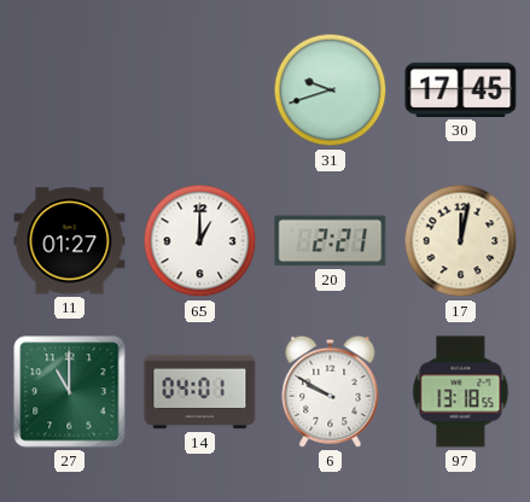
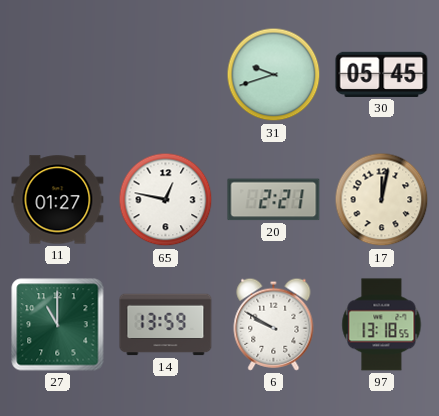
30: 17:45 -> 05:45 (382, 74)
65: 1:00 -> 12:47 (166, 200)
14: 04:01 -> 13:59 (166, 325)
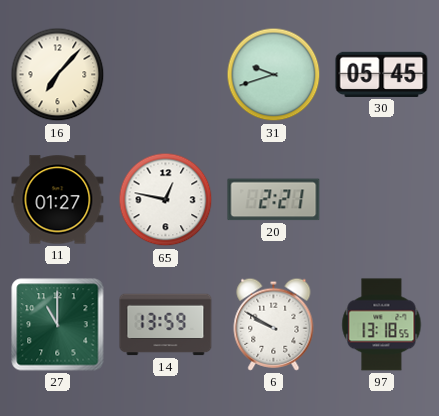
16: none -> 7:07 (58, 75)
17: 12:02 -> none (382, 200)
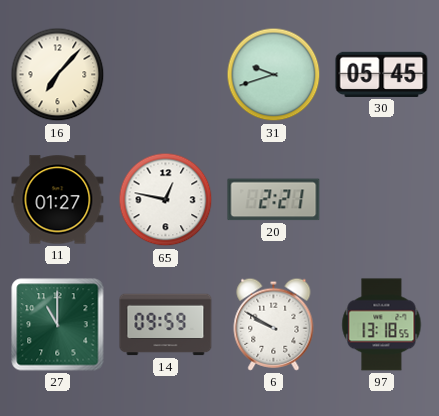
14: 13:59 -> 09:59 (166, 325)
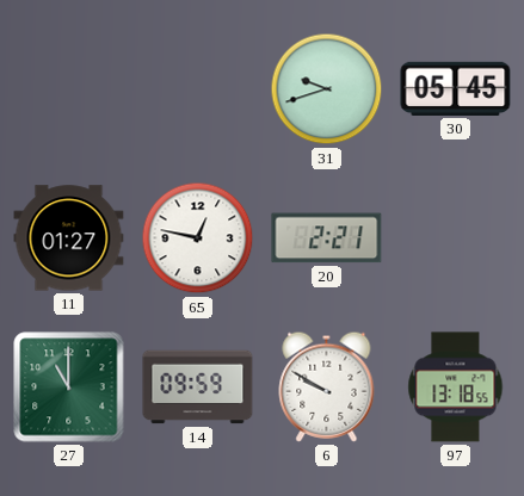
16: 7:07 -> none (58, 75)
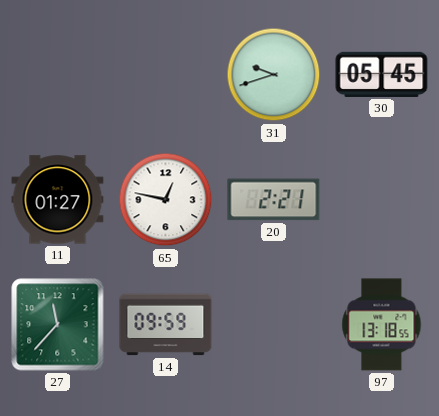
27: 11:00 -> 11:37 (58, 325)
6: 9:50 -> none (327, 386)
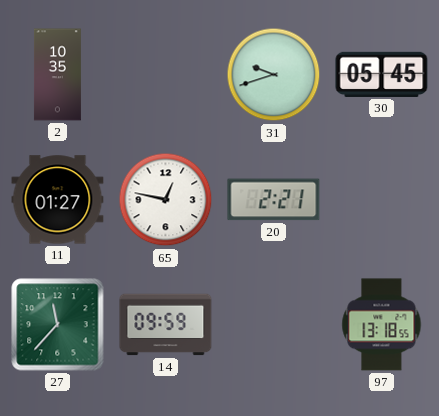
2: none -> 10:35 (57, 75)
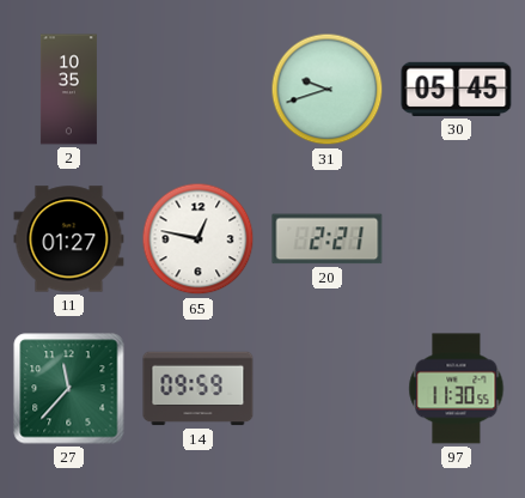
97: 13:18 -> 11:30 (457, 389)
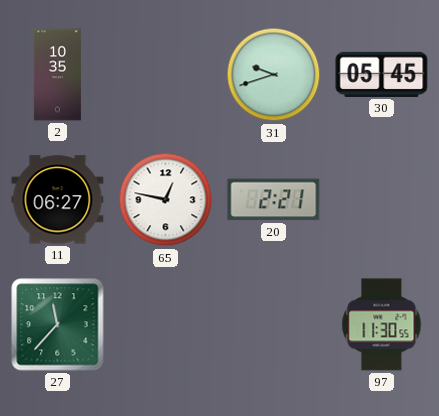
11: 01:27 -> 06:27 (58, 200)
14: 09:59 -> none (199, 389)
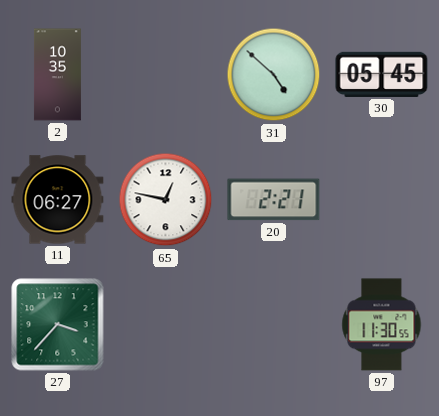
31: 9:42 -> 4:52 (274, 75)
27: 11:37 -> 3:37 (58, 325)
